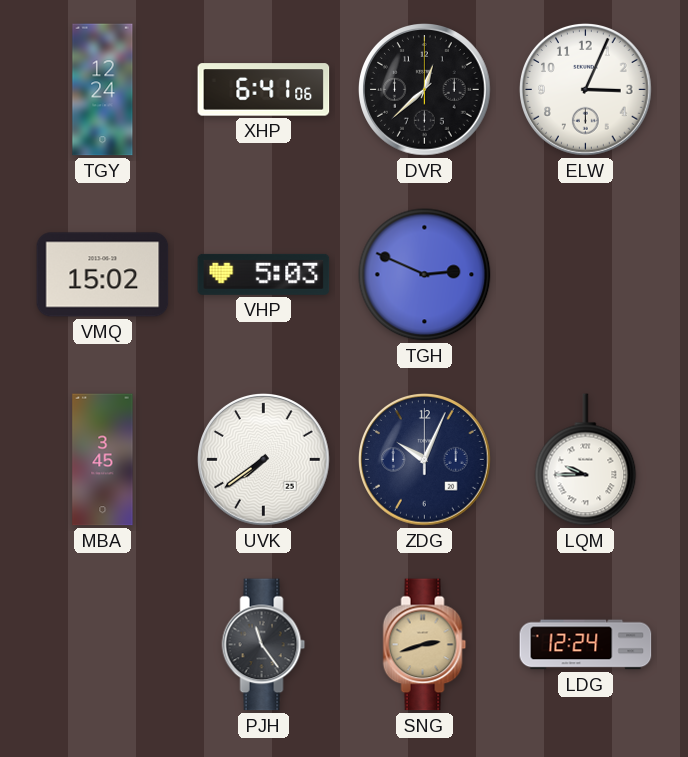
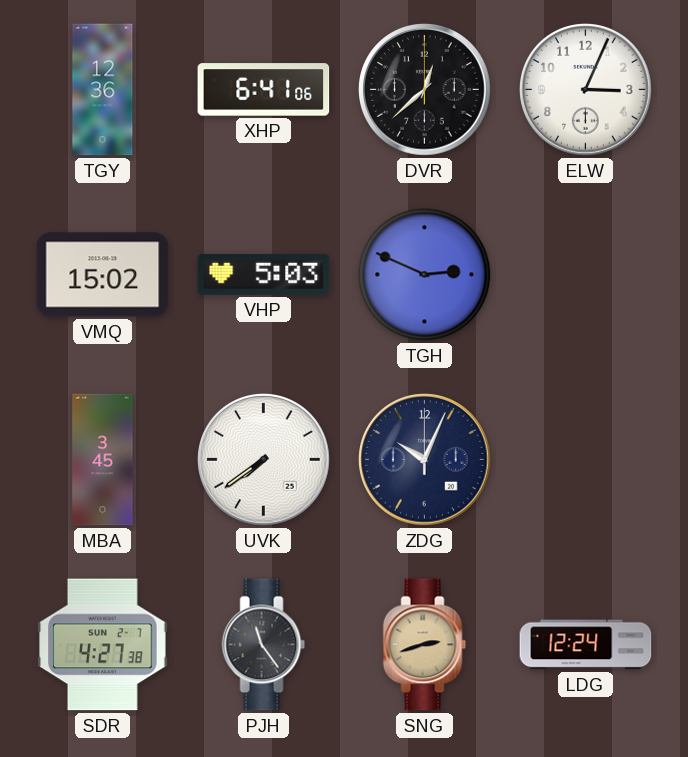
TGY: 12:24 -> 12:36 (103, 90)
LQM: 9:45 -> none (586, 460)
SDR: none -> 4:27 (103, 645)
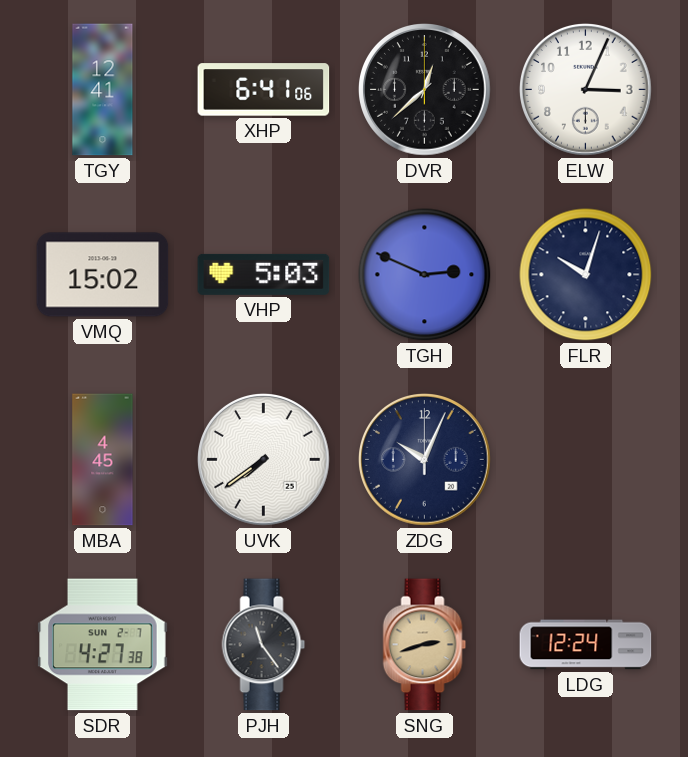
TGY: 12:36 -> 12:41 (103, 90)
FLR: none -> 10:03 (586, 275)
MBA: 3:45 -> 4:45 (103, 460)
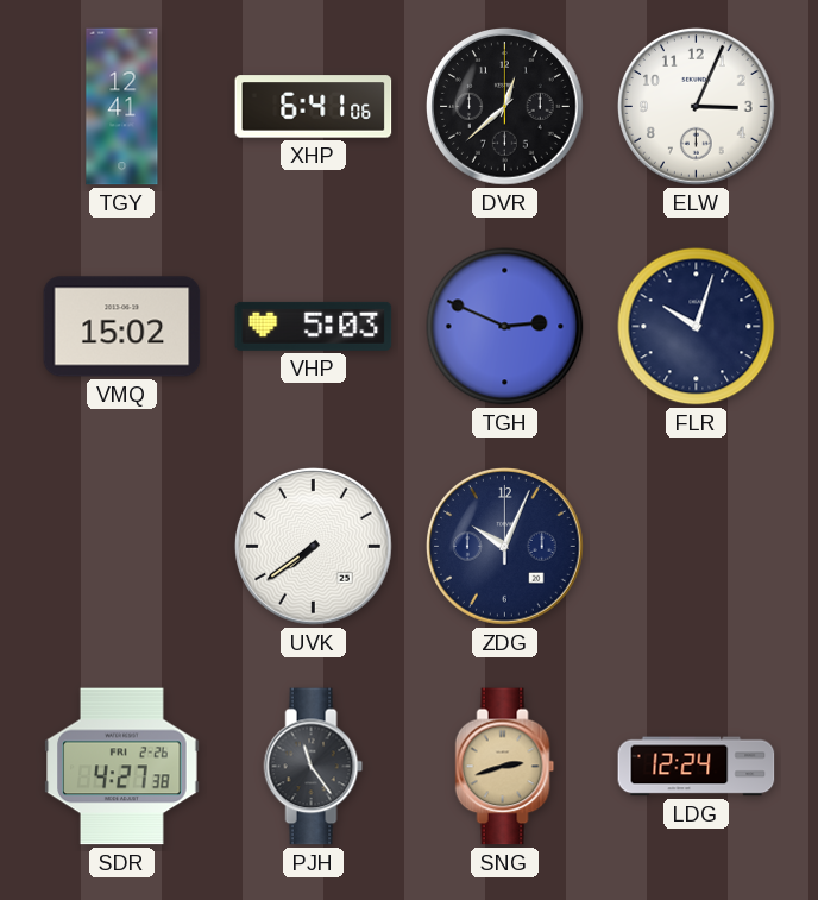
MBA: 4:45 -> none (103, 460)
SDR date: SUN 2-7 -> FRI 2-26 (122, 767)
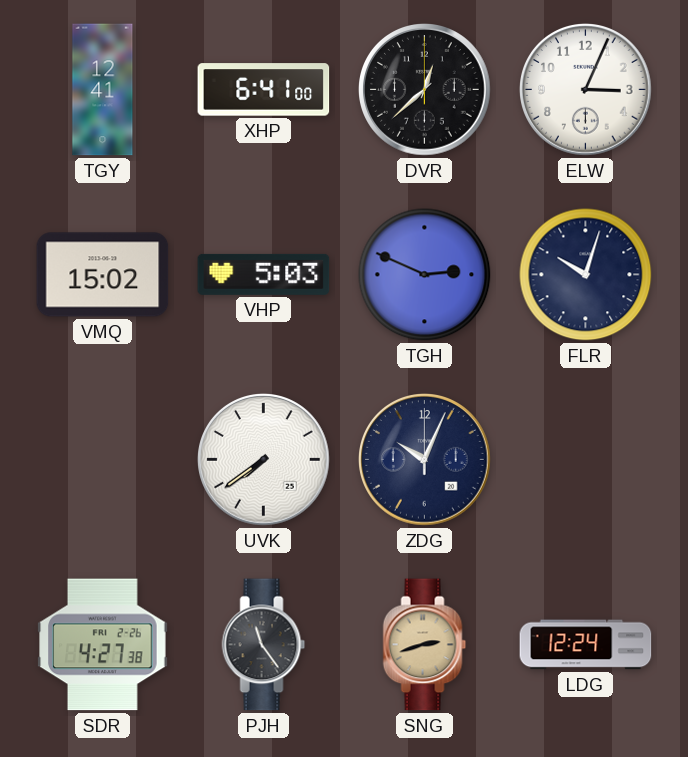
XHP: 6:41:06 -> 6:41:00 (264, 90)
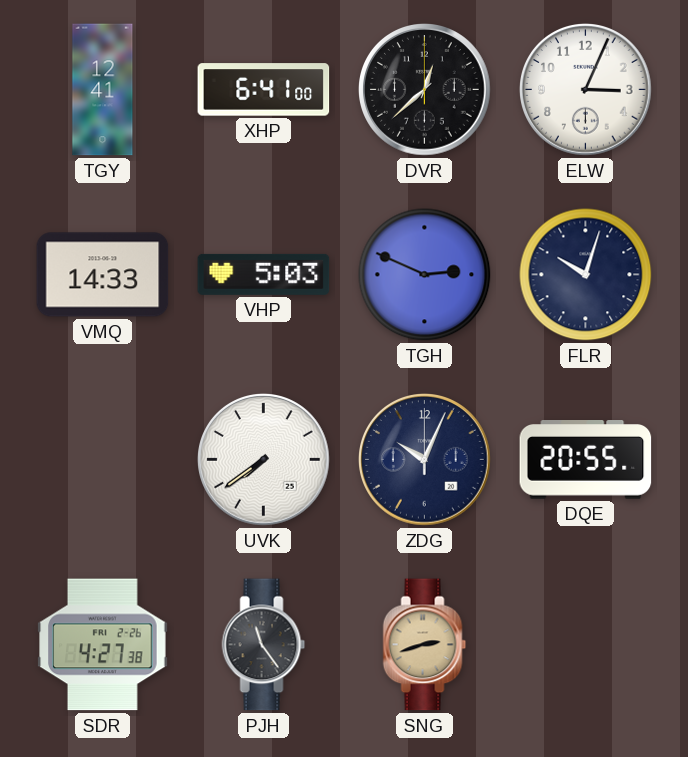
VMQ: 15:02 -> 14:33 (103, 275)
DQE: none -> 20:55 (586, 460)
LDG: 12:24 -> none (586, 645)
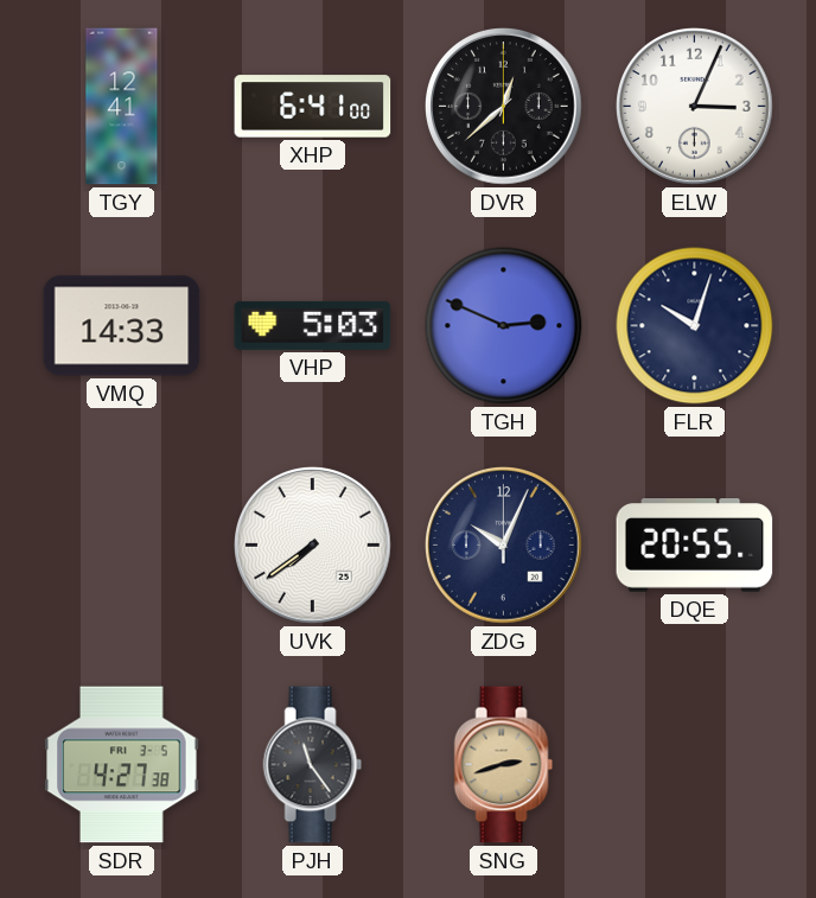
SDR date: FRI 2-26 -> FRI 3-5 (122, 765)
